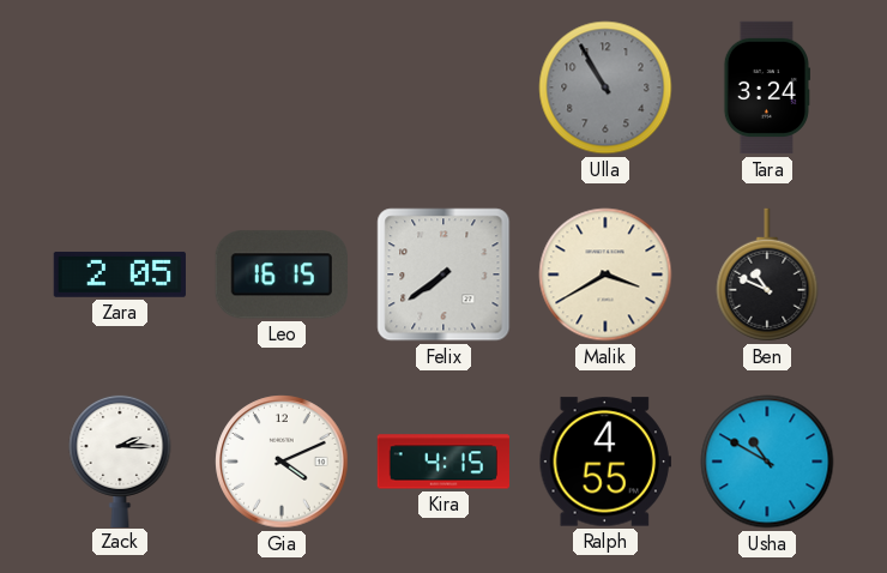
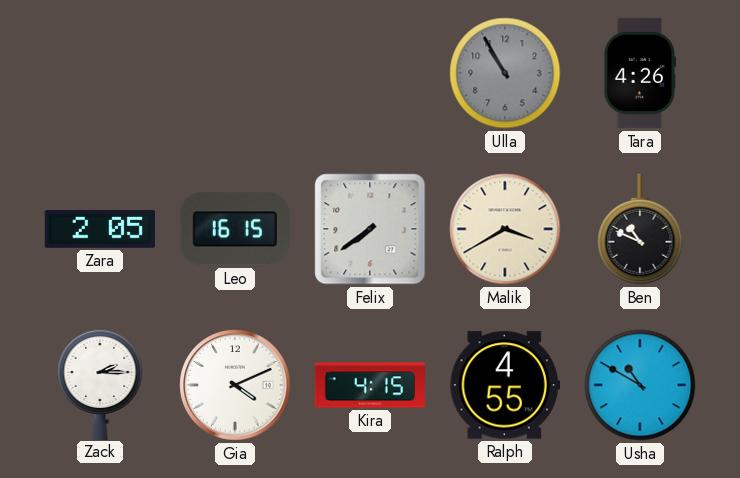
Tara: 3:24 -> 4:26 (639, 73)
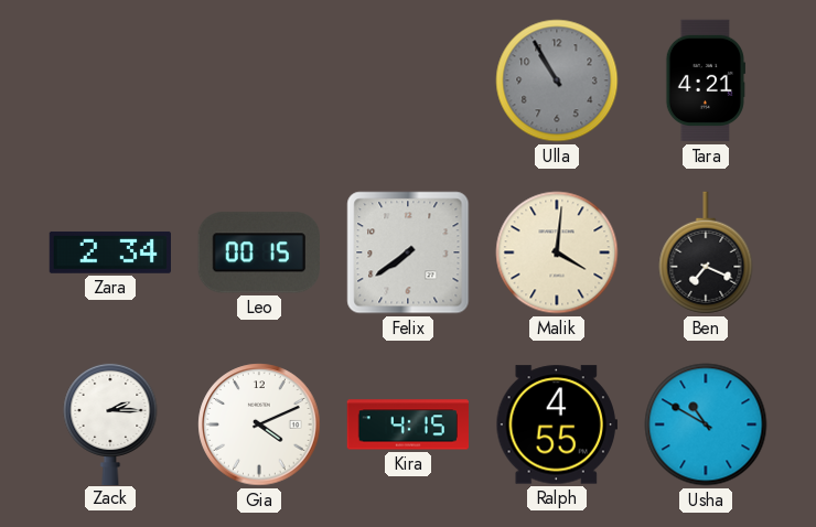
Tara: 4:26 -> 4:21 (705, 80)
Zara: 2:05 -> 2:34 (109, 252)
Leo: 16:15 -> 00:15 (259, 252)
Malik: 3:40 -> 4:01 (557, 252)
Ben: 10:49 -> 7:19 (706, 252)
